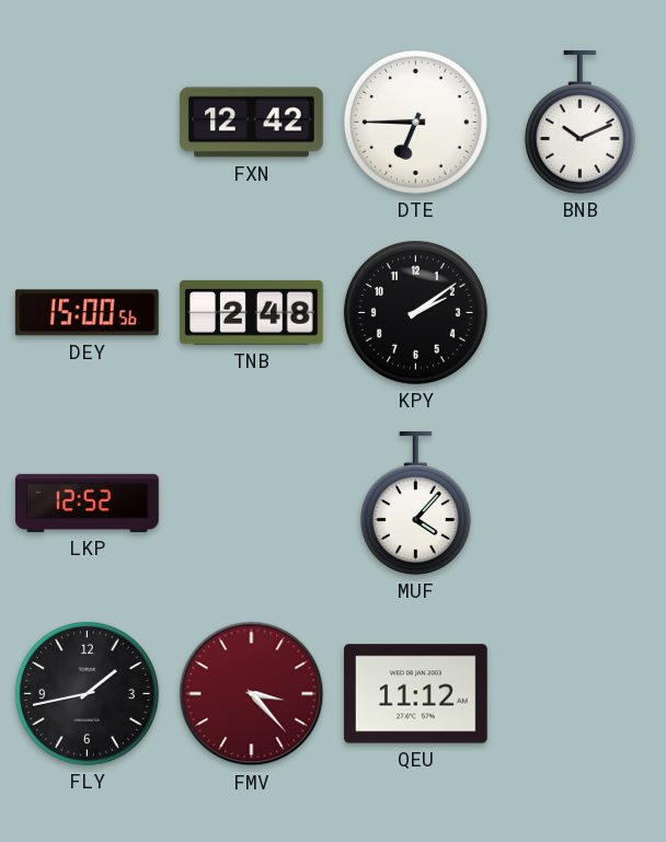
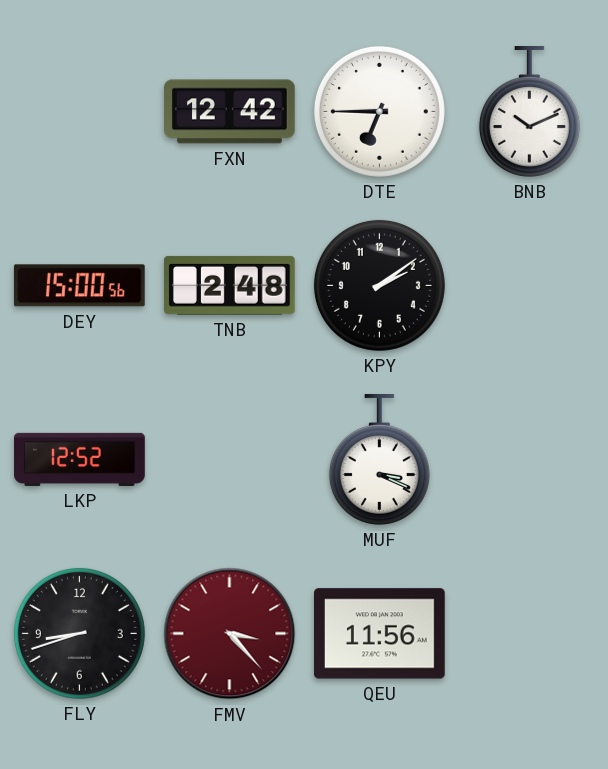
MUF: 4:07 -> 3:19 (379, 460)
FLY: 1:43 -> 8:42 (79, 633)
QEU: 11:12 -> 11:56 (380, 634)
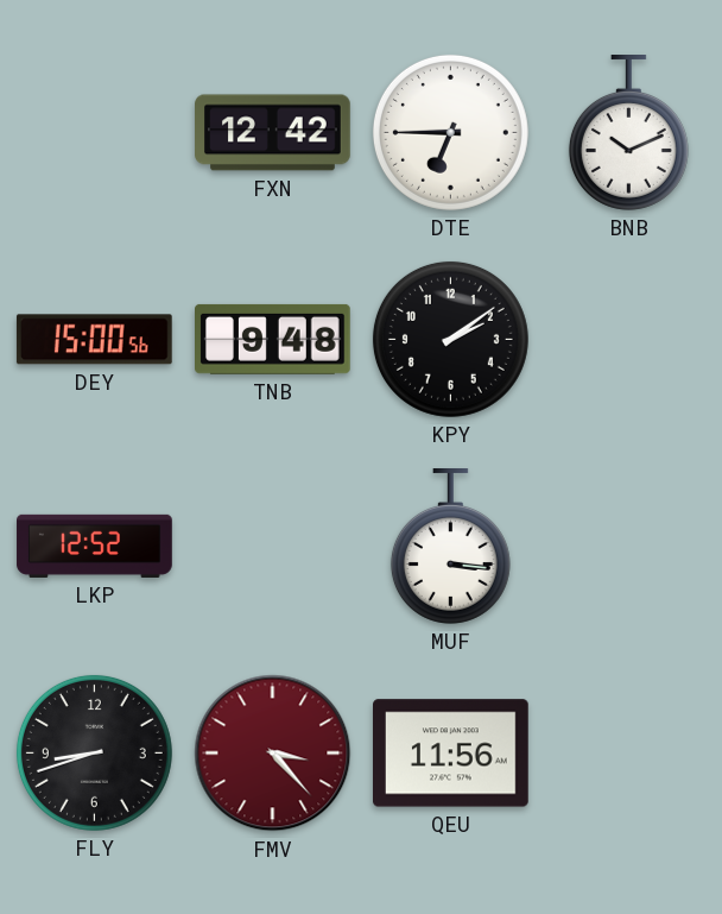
TNB: 2:48 -> 9:48 (273, 339)
MUF: 3:19 -> 3:16 (450, 547)
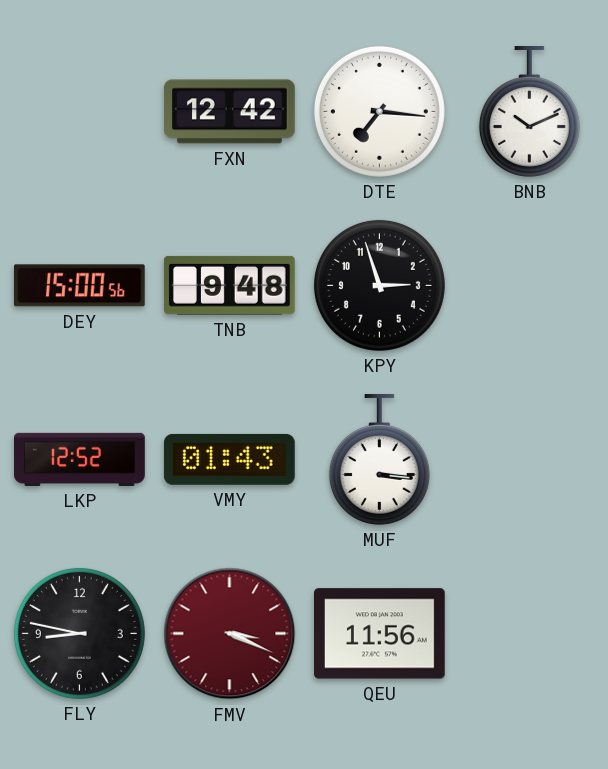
DTE: 6:45 -> 7:16 (379, 111)
KPY: 2:09 -> 2:57 (379, 285)
VMY: none -> 01:43 (229, 459)
FLY: 8:42 -> 8:47 (79, 633)
FMV: 3:23 -> 3:19 (230, 634)
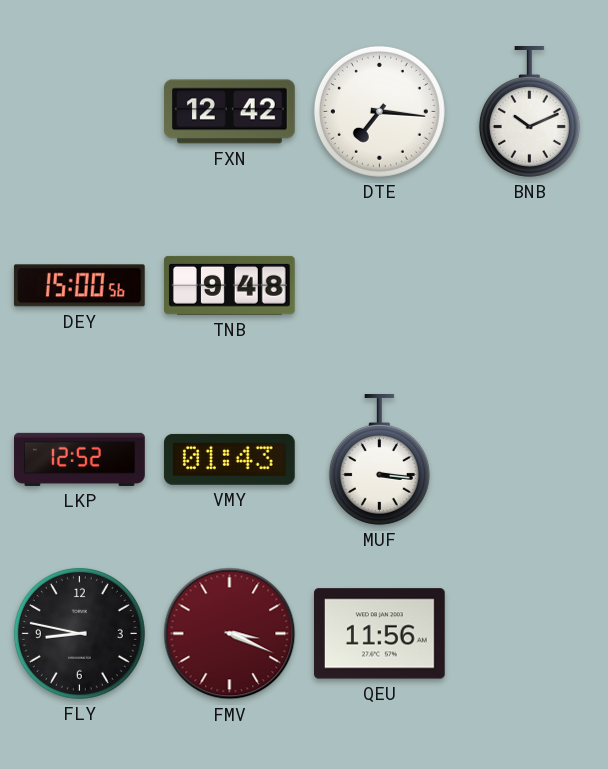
KPY: 2:57 -> none (379, 285)
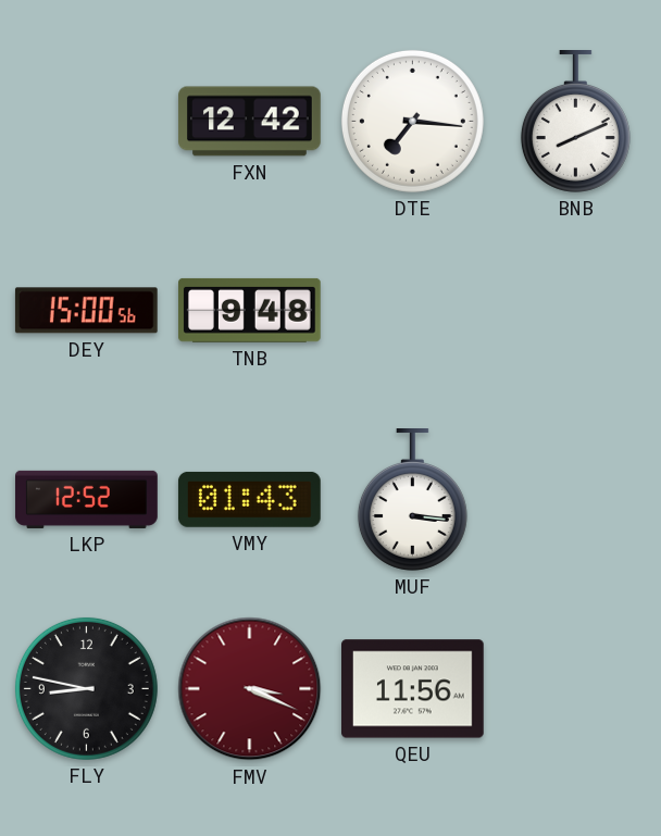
BNB: 10:11 -> 8:11 (575, 122)
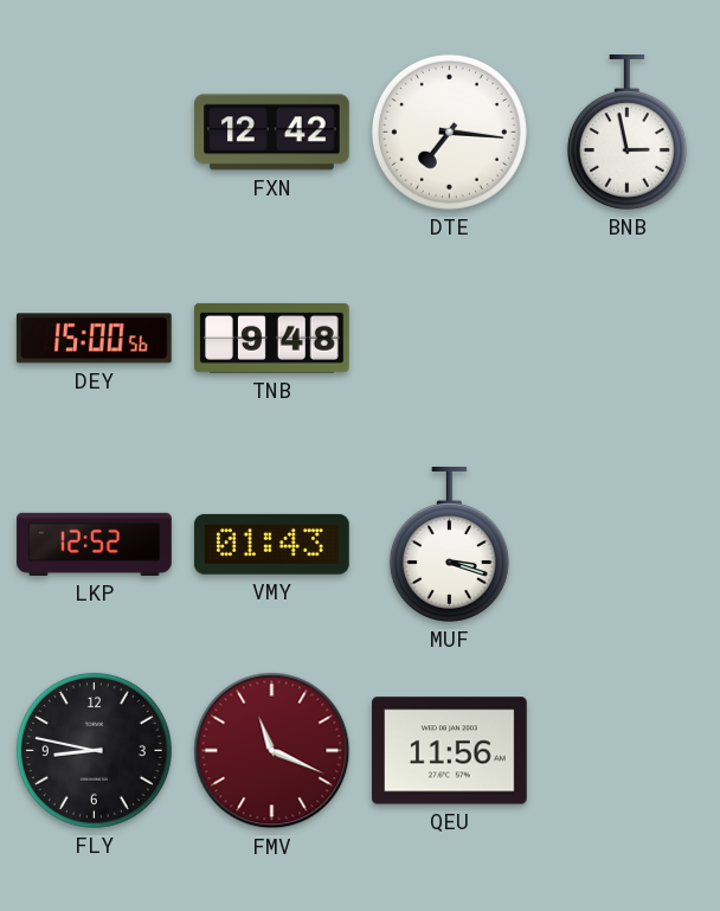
BNB: 8:11 -> 2:58 (626, 133)
MUF: 3:16 -> 3:18 (449, 545)
FMV: 3:19 -> 11:19 (272, 751)
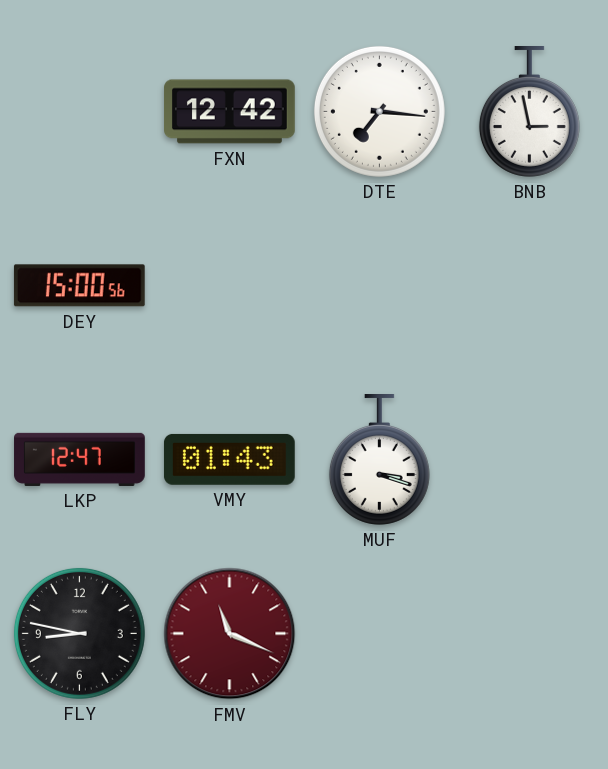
TNB: 9:48 -> none (272, 338)
LKP: 12:52 -> 12:47 (80, 459)
QEU: 11:56 -> none (450, 751)
